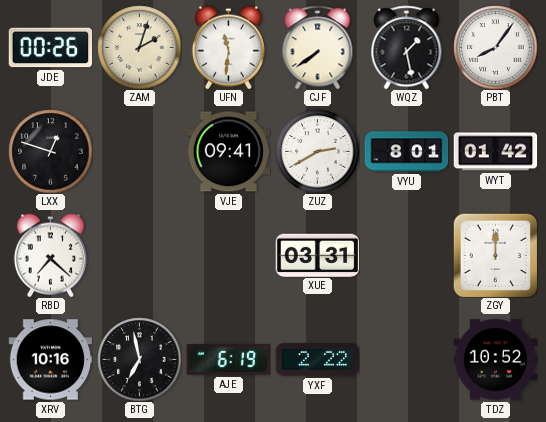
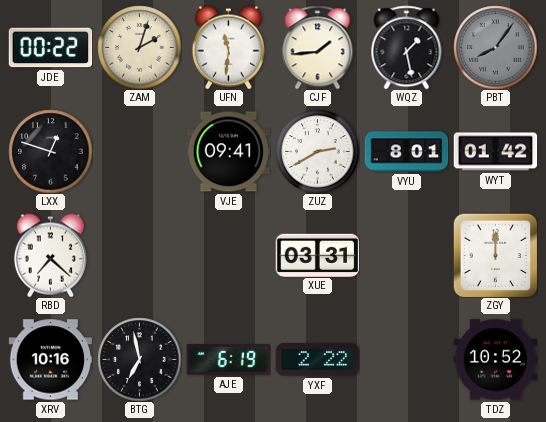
JDE: 00:26 -> 00:22 (50, 48)
CJF: 7:39 -> 1:44 (318, 47)
PBT dial: white -> grey (495, 47)
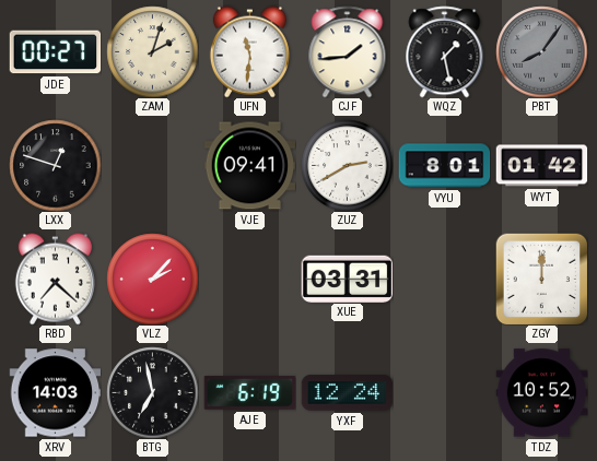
JDE: 00:22 -> 00:27 (55, 52)
VLZ: none -> 2:07 (152, 279)
XRV: 10:16 -> 14:03 (55, 393)
YXF: 2:22 -> 12:24 (347, 393)
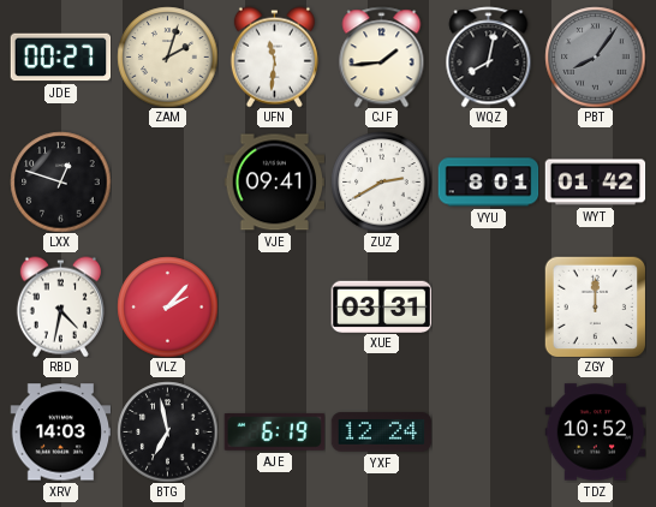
WQZ: 1:28 -> 8:02 (489, 56)
RBD: 7:22 -> 4:32 (60, 306)
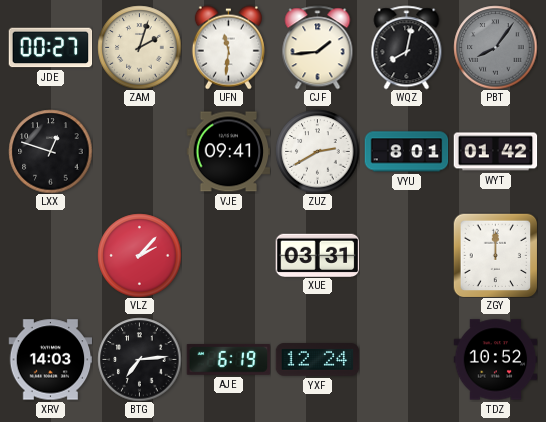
RBD: 4:32 -> none (60, 306)
BTG: 6:58 -> 7:14 (139, 359)
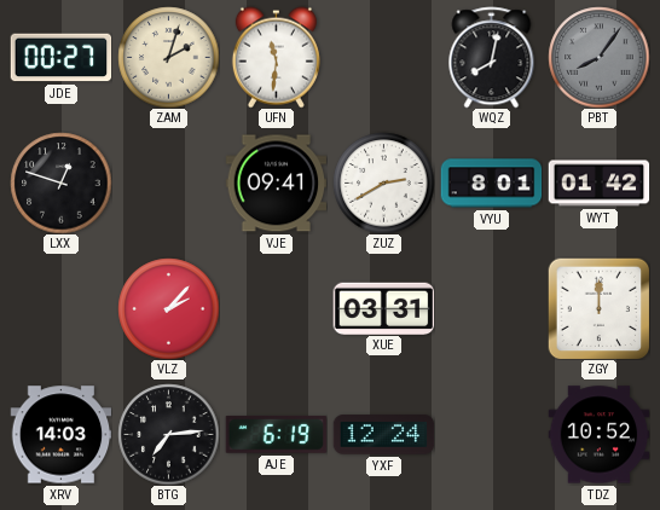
CJF: 1:44 -> none (318, 47)
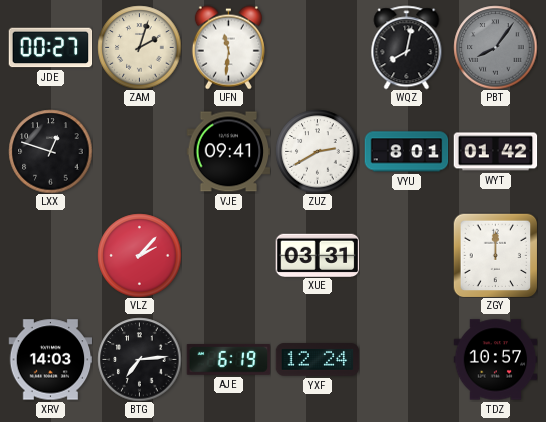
TDZ: 10:52 -> 10:57 (495, 360)
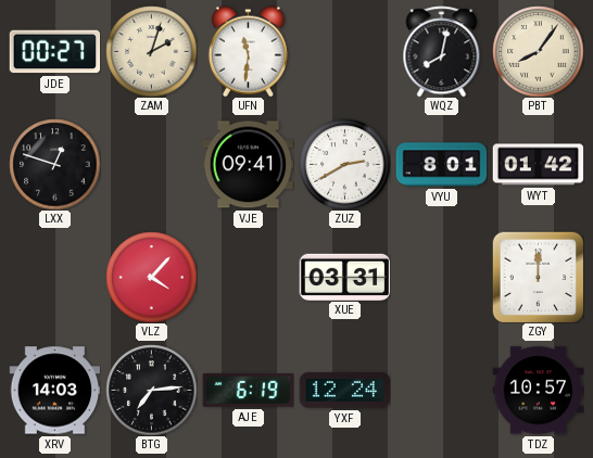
PBT dial: grey -> cream (538, 51)
VLZ: 2:07 -> 4:07 (151, 277)
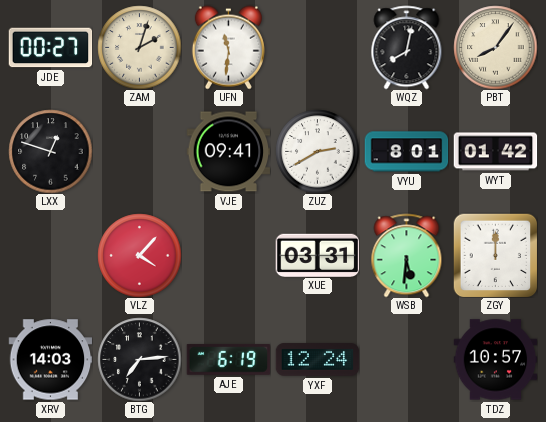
WSB: none -> 5:31 (407, 255)
